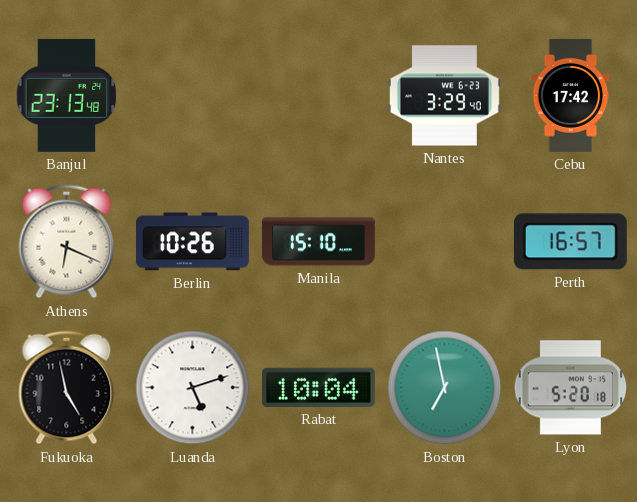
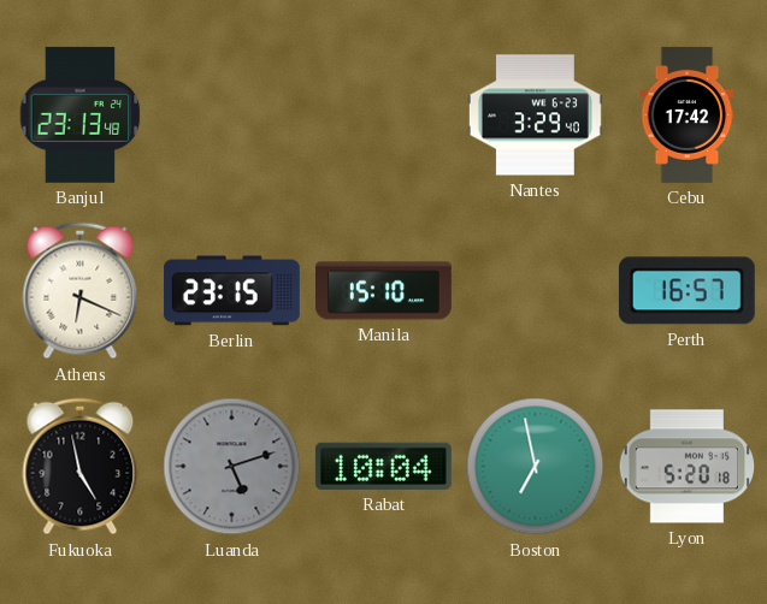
Berlin: 10:26 -> 23:15 (231, 291)
Luanda dial: white -> grey (232, 467)
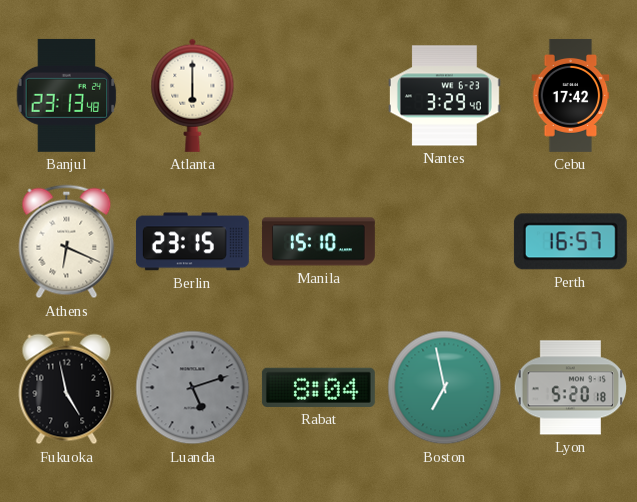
Atlanta: none -> 6:00 (193, 95)
Rabat: 10:04 -> 8:04 (318, 387)
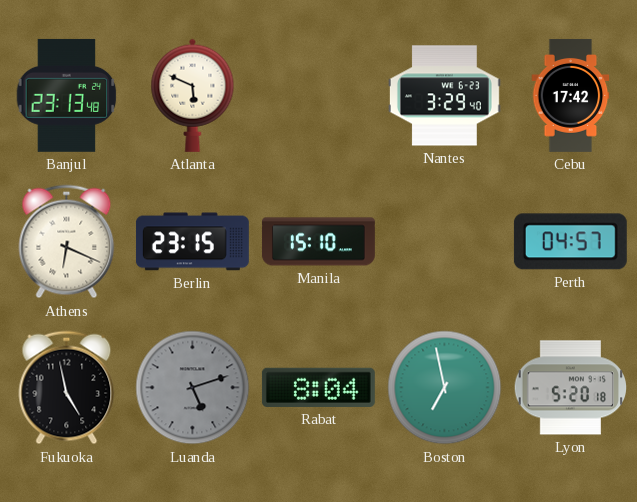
Atlanta: 6:00 -> 5:49 (193, 95)
Perth: 16:57 -> 04:57 (570, 242)
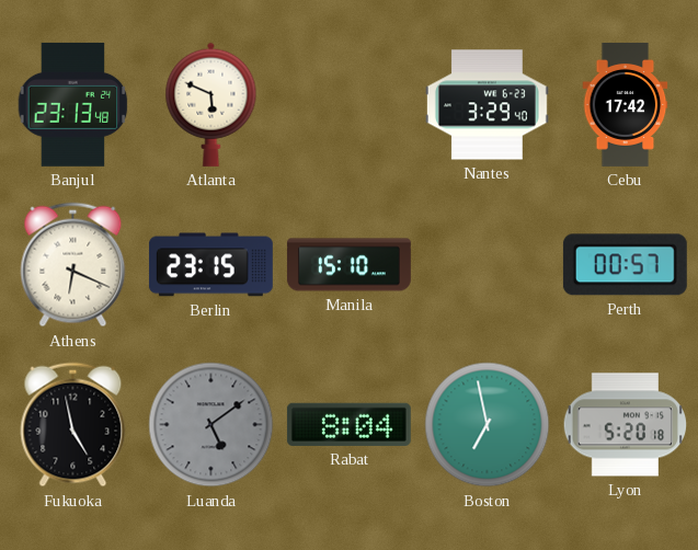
Perth: 04:57 -> 00:57 (625, 265)
Luanda: 5:12 -> 5:09 (211, 425)
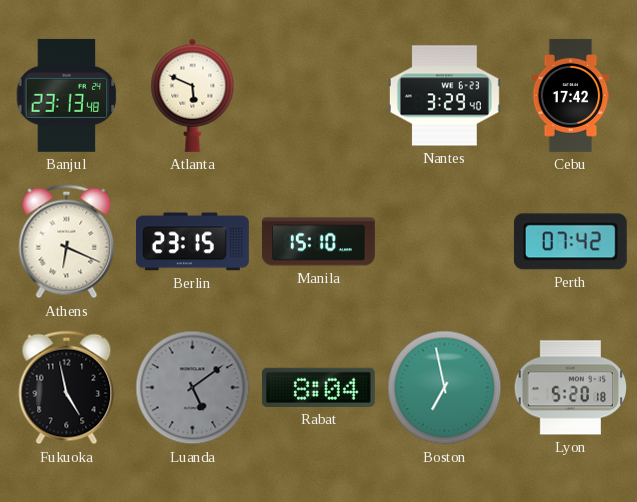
Perth: 00:57 -> 07:42 (570, 242)
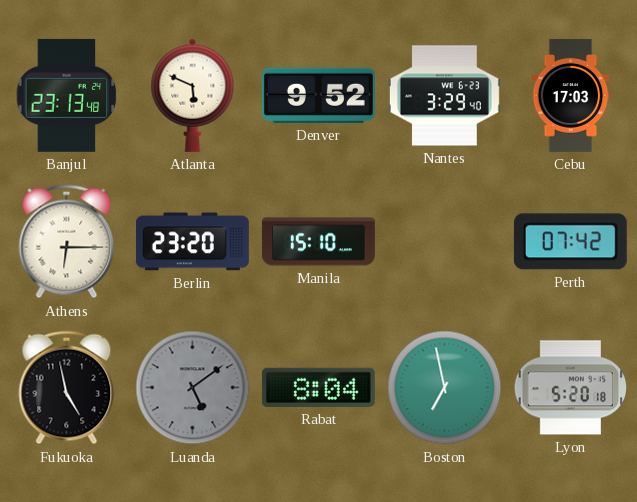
Denver: none -> 9:52 (318, 95)
Cebu: 17:42 -> 17:03 (571, 96)
Athens: 6:19 -> 6:15 (67, 242)
Berlin: 23:15 -> 23:20 (192, 242)
